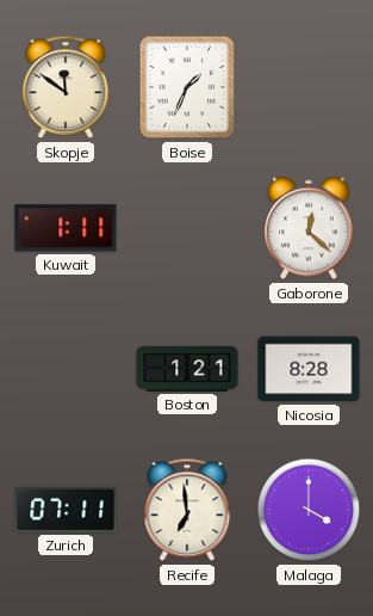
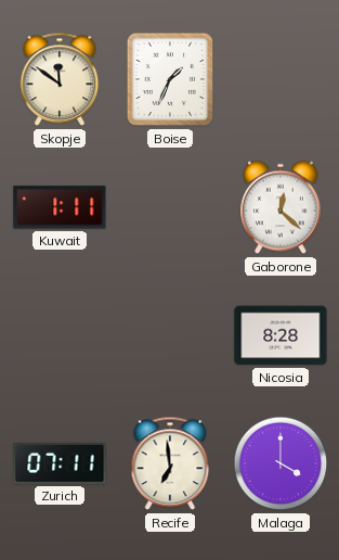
Boston: 1:21 -> none (187, 369)
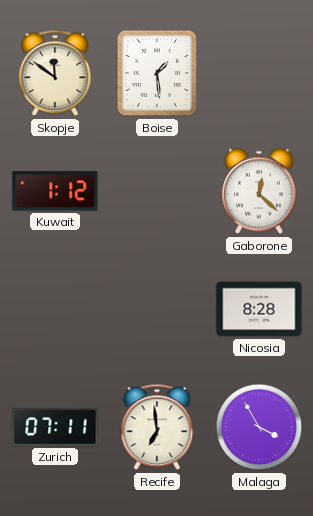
Boise: 1:34 -> 1:29 (157, 73)
Kuwait: 1:11 -> 1:12 (55, 191)
Malaga: 4:00 -> 3:55 (259, 427)
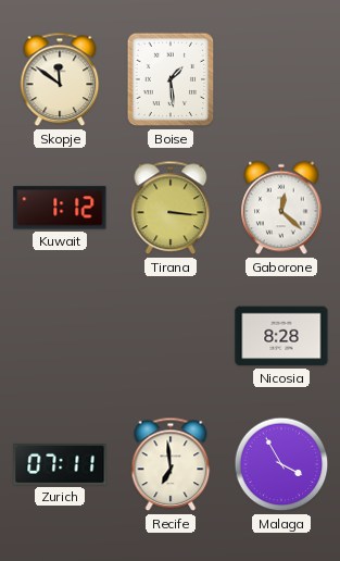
Tirana: none -> 3:16 (171, 208)
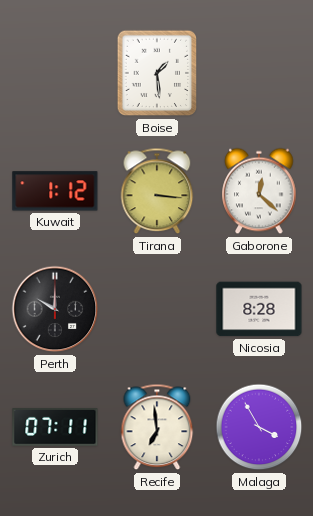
Skopje: 11:51 -> none (60, 79)
Perth: none -> 10:00 (55, 309)
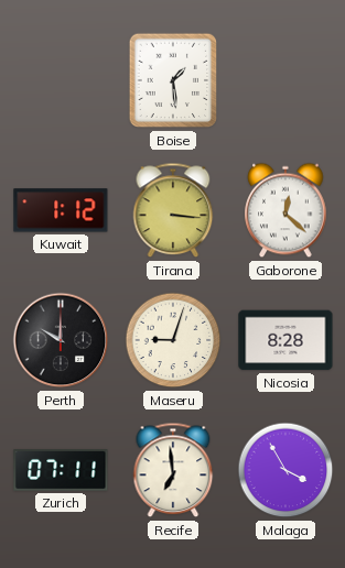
Maseru: none -> 9:03 (173, 340)
